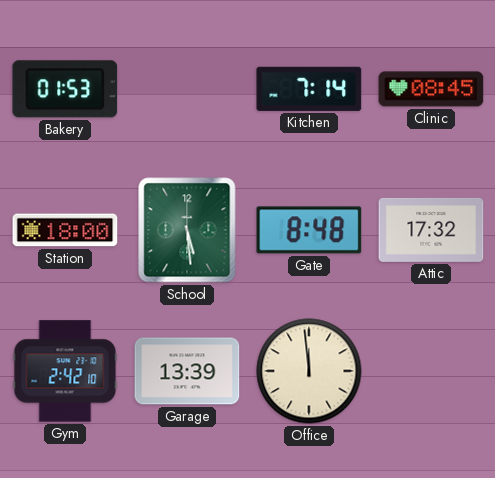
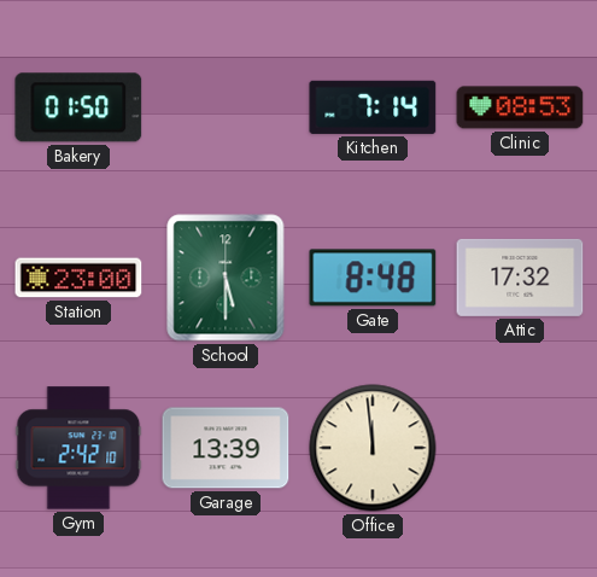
Bakery: 01:53 -> 01:50 (78, 107)
Clinic: 08:45 -> 08:53 (520, 107)
Station: 18:00 -> 23:00 (78, 278)
School: 5:29 -> 5:30 (226, 278)
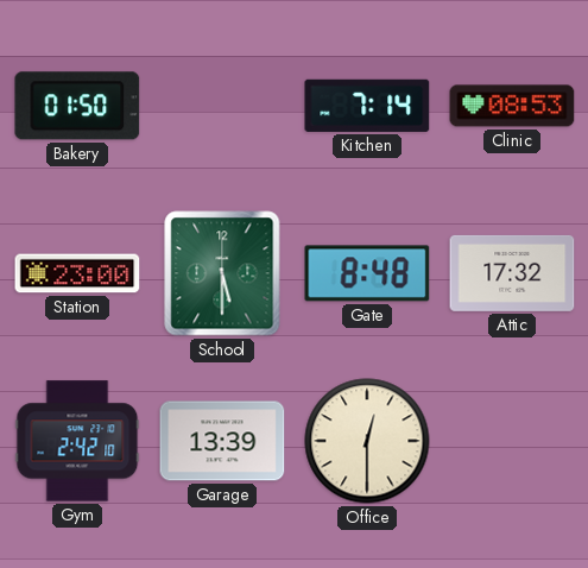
Office: 11:59 -> 12:30 (367, 441)
